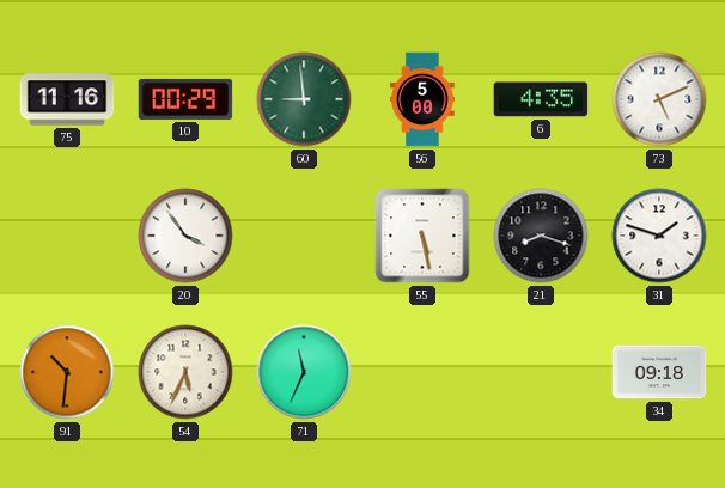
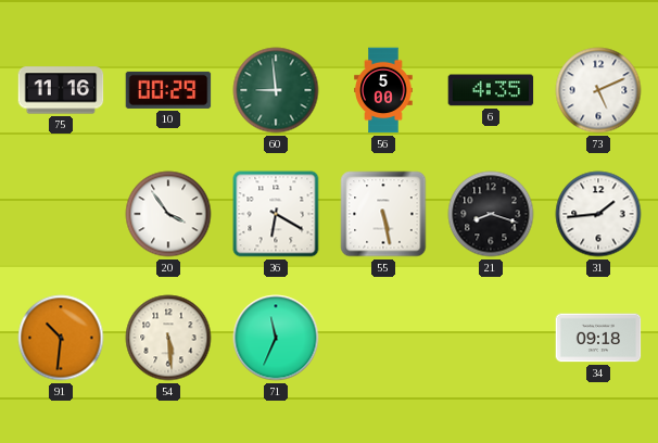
36: none -> 6:20 (276, 214)
31: 1:48 -> 1:44 (598, 214)
54: 5:34 -> 5:29 (168, 338)
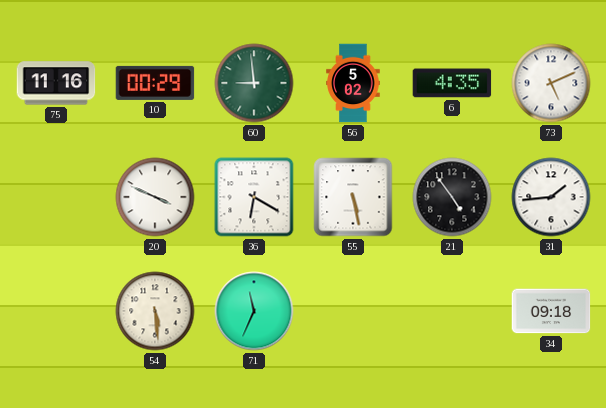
56: 5:00 -> 5:02 (353, 83)
20: 3:54 -> 3:49 (155, 197)
21: 8:18 -> 4:54 (452, 197)
91: 10:31 -> none (61, 338)
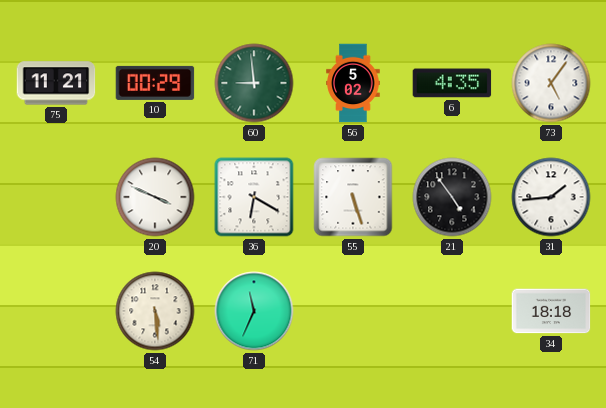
75: 11:16 -> 11:21 (56, 83)
73: 5:11 -> 5:06 (551, 83)
55: 5:28 -> 5:27 (353, 197)
34: 09:18 -> 18:18 (551, 311)
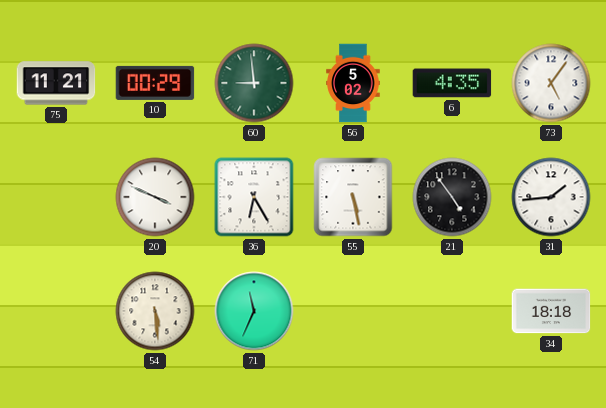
36: 6:20 -> 6:25 (254, 197)
55: 5:27 -> 5:28 (353, 197)
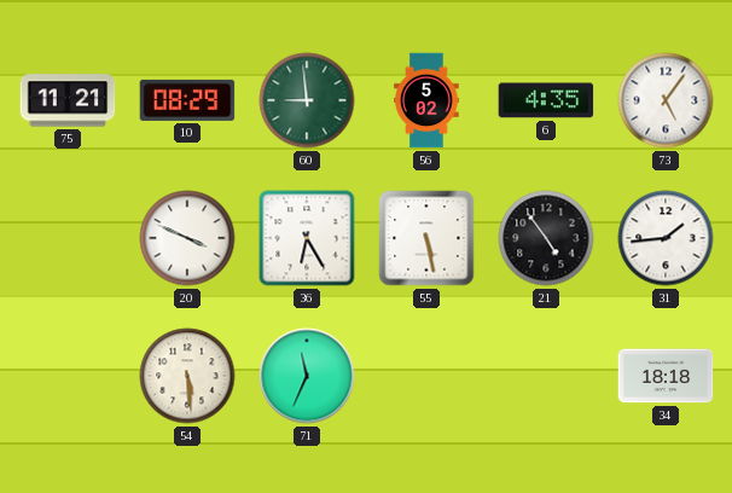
10: 00:29 -> 08:29 (187, 100)
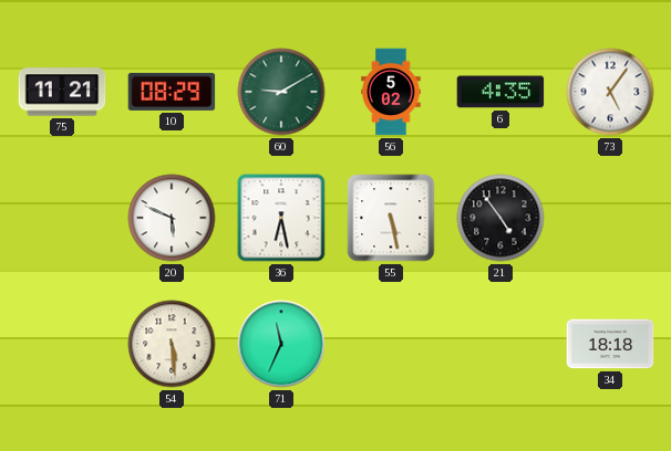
60: 8:59 -> 9:10 (281, 92)
20: 3:49 -> 5:49 (172, 218)
36: 6:25 -> 6:28 (281, 218)
31: 1:44 -> none (666, 238)
